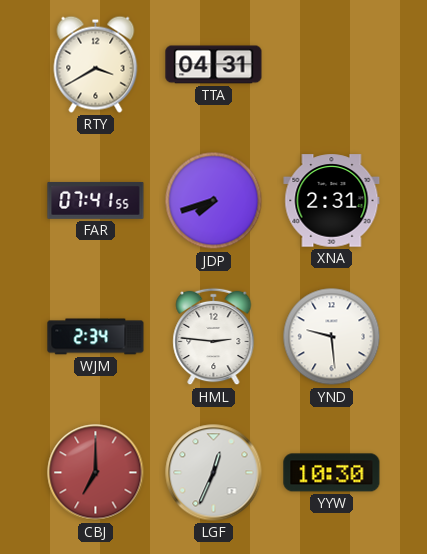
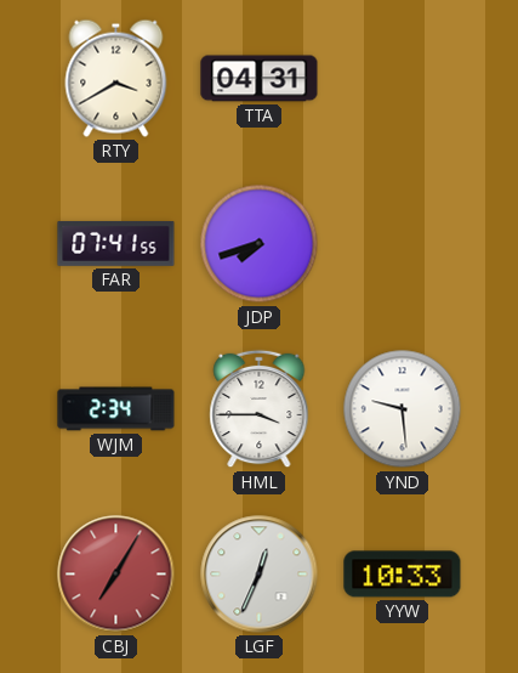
XNA: 2:31 -> none (332, 201)
HML: 2:46 -> 3:45 (260, 409)
CBJ: 7:00 -> 7:05 (116, 575)
YYW: 10:30 -> 10:33 (403, 575)
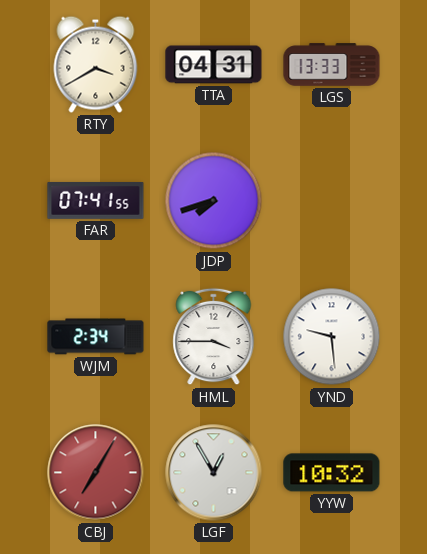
LGS: none -> 13:33 (332, 65)
LGF: 12:34 -> 12:55 (214, 473)
YYW: 10:33 -> 10:32 (332, 473)
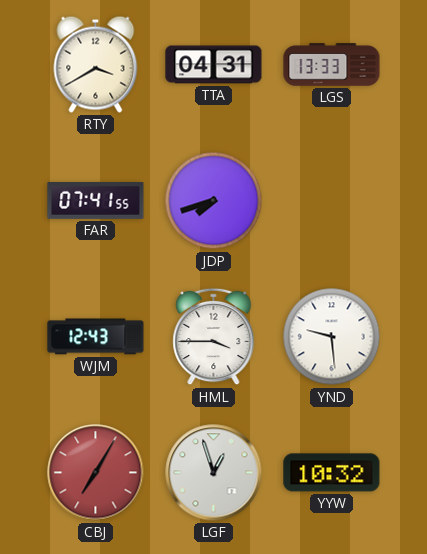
WJM: 2:34 -> 12:43 (96, 337)
LGF: 12:55 -> 12:57 (214, 473)
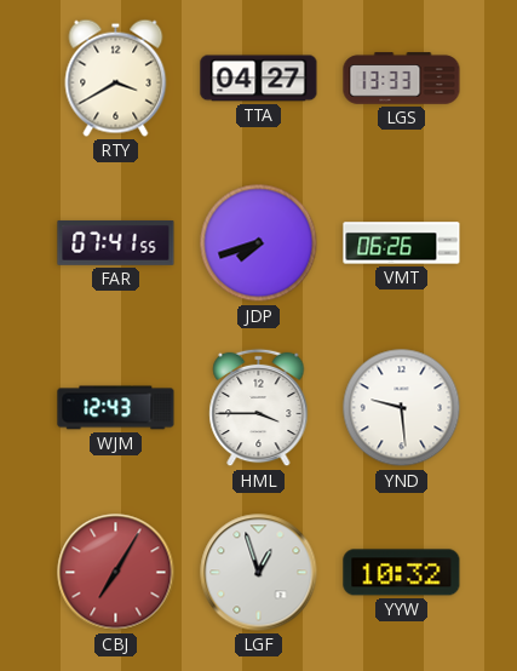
TTA: 04:31 -> 04:27 (259, 79)
VMT: none -> 06:26 (402, 243)
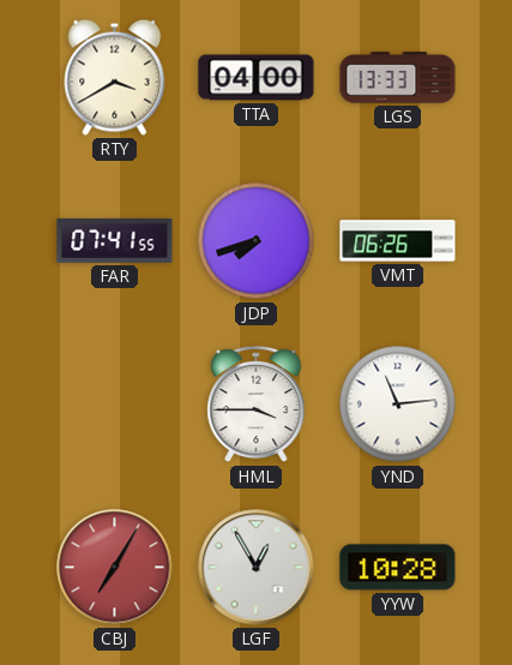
TTA: 04:27 -> 04:00 (257, 78)
WJM: 12:43 -> none (116, 408)
YND: 9:29 -> 11:14 (398, 405)
LGF: 12:57 -> 12:55 (257, 568)
YYW: 10:32 -> 10:28 (398, 568)
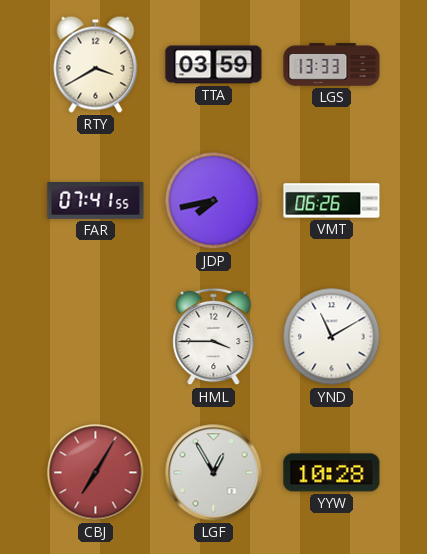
TTA: 04:00 -> 03:59 (214, 65)
JDP: 7:42 -> 7:43 (214, 201)
YND: 11:14 -> 11:10 (332, 337)
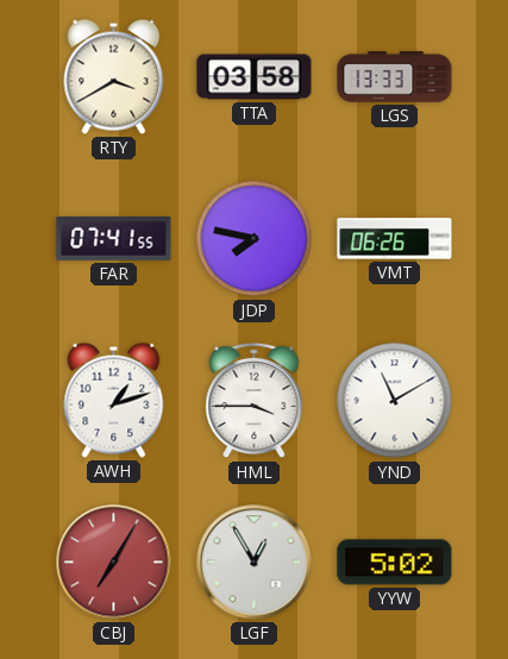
TTA: 03:59 -> 03:58 (255, 77)
JDP: 7:43 -> 7:47 (255, 239)
AWH: none -> 1:12 (114, 400)
YYW: 10:28 -> 5:02 (395, 563)
